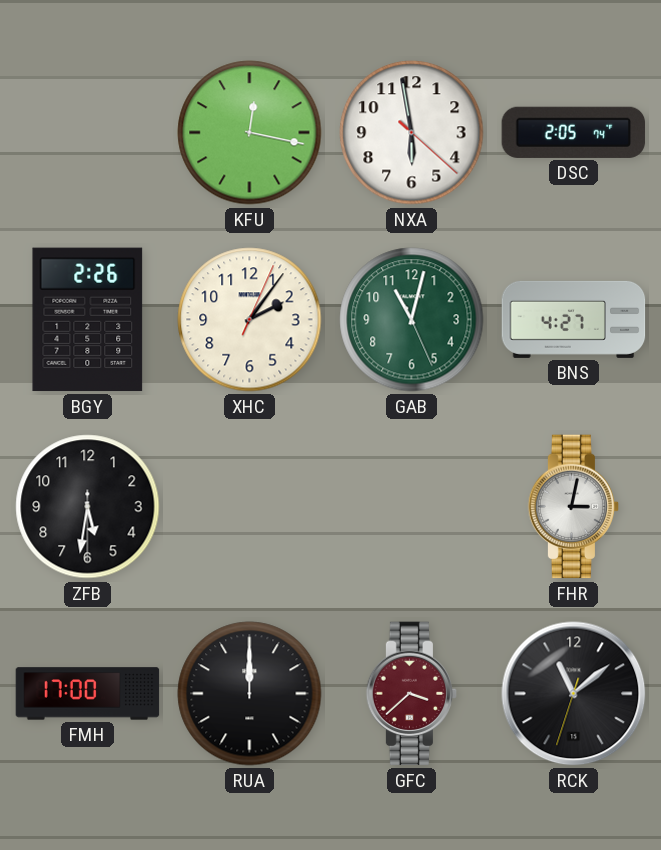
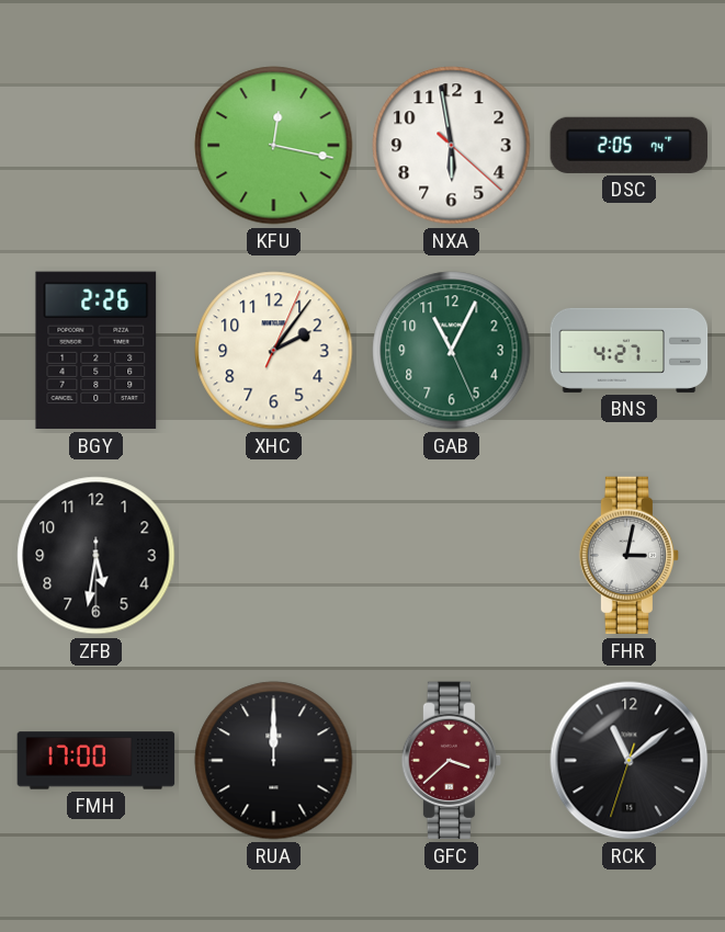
GAB: 11:02 -> 11:04 (452, 351)
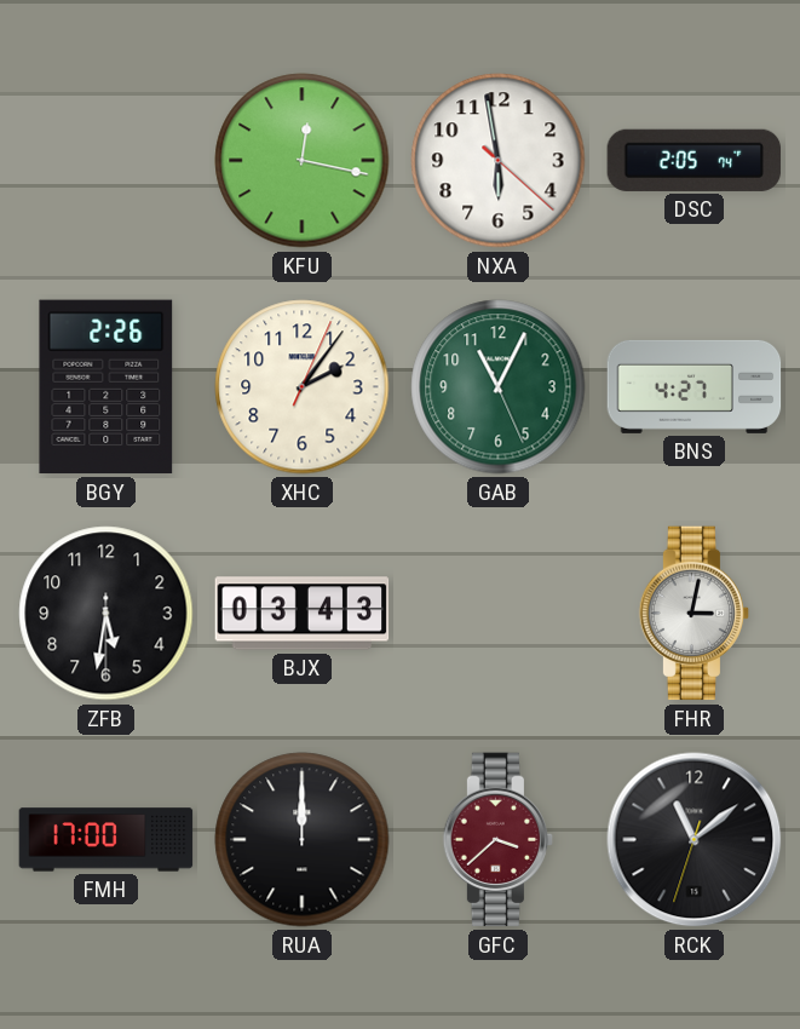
BJX: none -> 03:43 (303, 614)
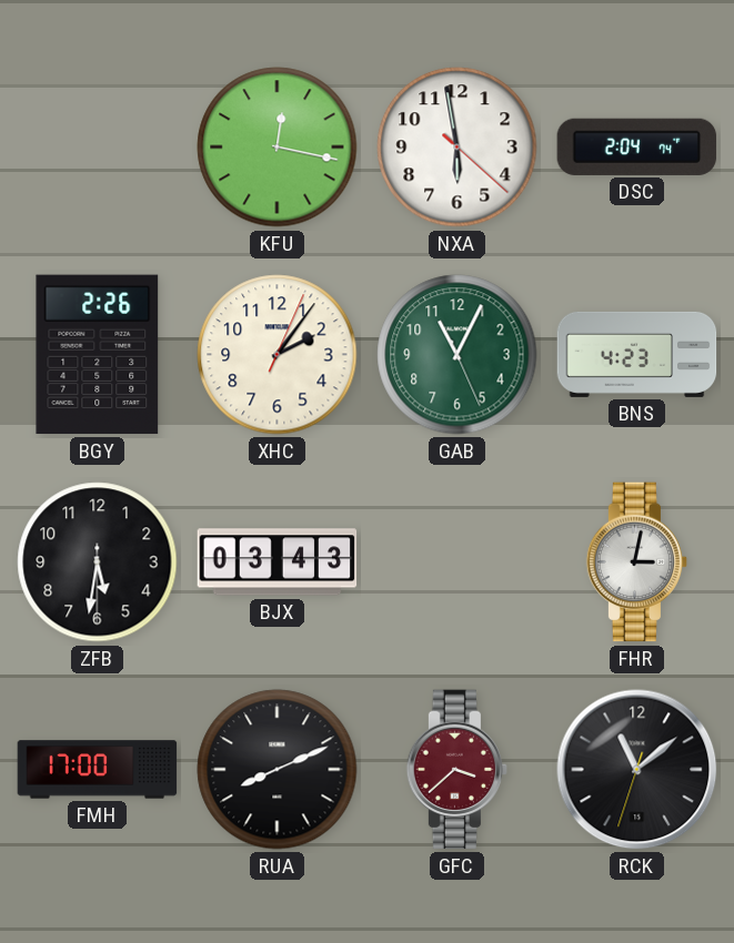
DSC: 2:05 -> 2:04 (637, 146)
BNS: 4:27 -> 4:23 (637, 354)
RUA: 12:00 -> 8:11 (278, 770)
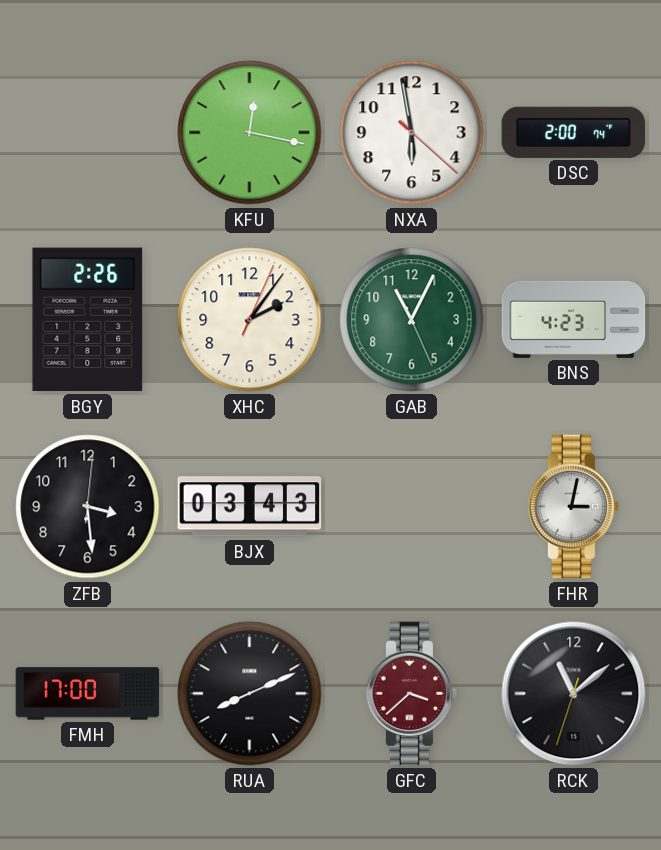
DSC: 2:04 -> 2:00 (574, 132)
ZFB: 5:31 -> 3:29 (88, 507)
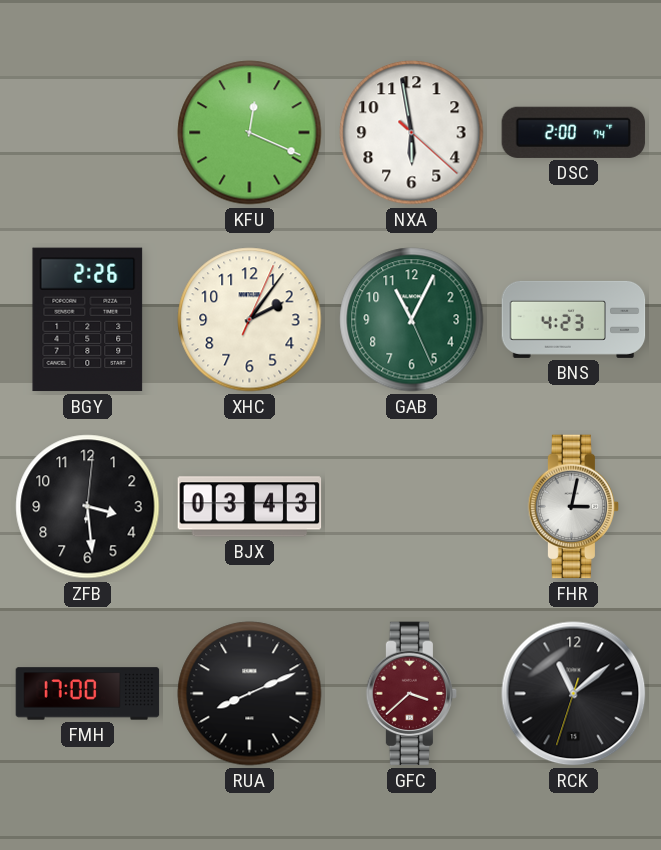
KFU: 12:17 -> 12:19 (250, 133)
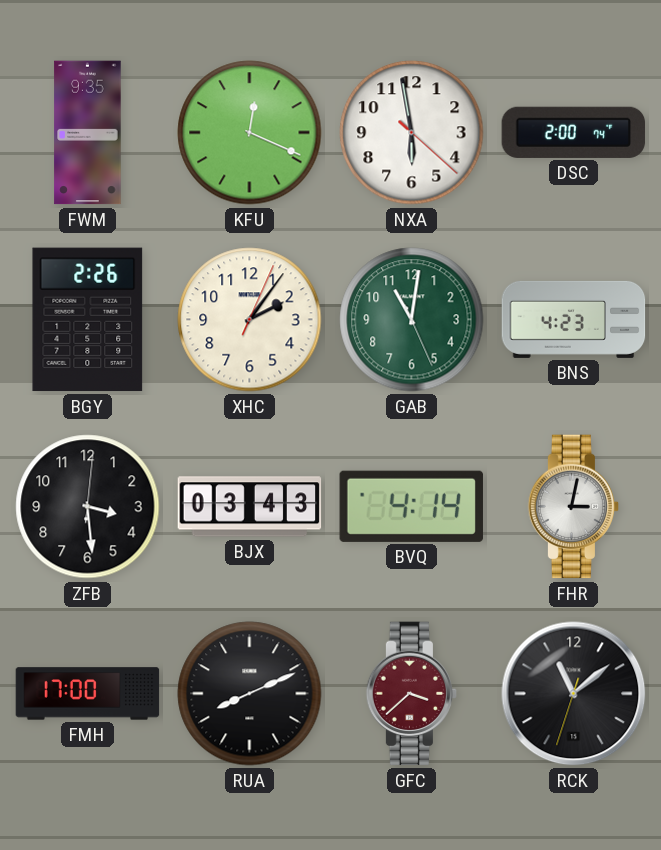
FWM: none -> 9:35 (88, 133)
GAB: 11:04 -> 11:01 (412, 320)
BVQ: none -> 4:14 (411, 506)
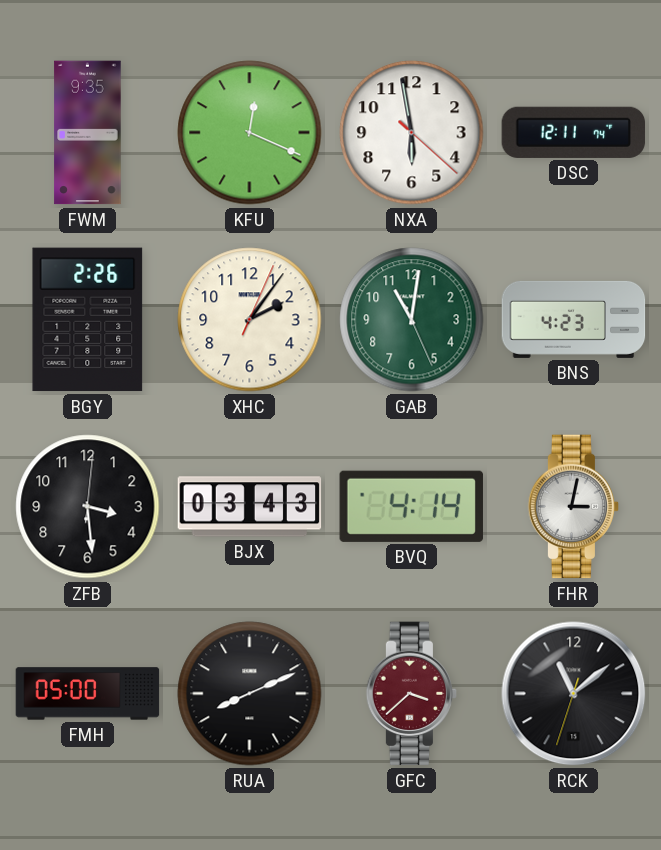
DSC: 2:00 -> 12:11 (574, 132)
FMH: 17:00 -> 05:00 (88, 694)
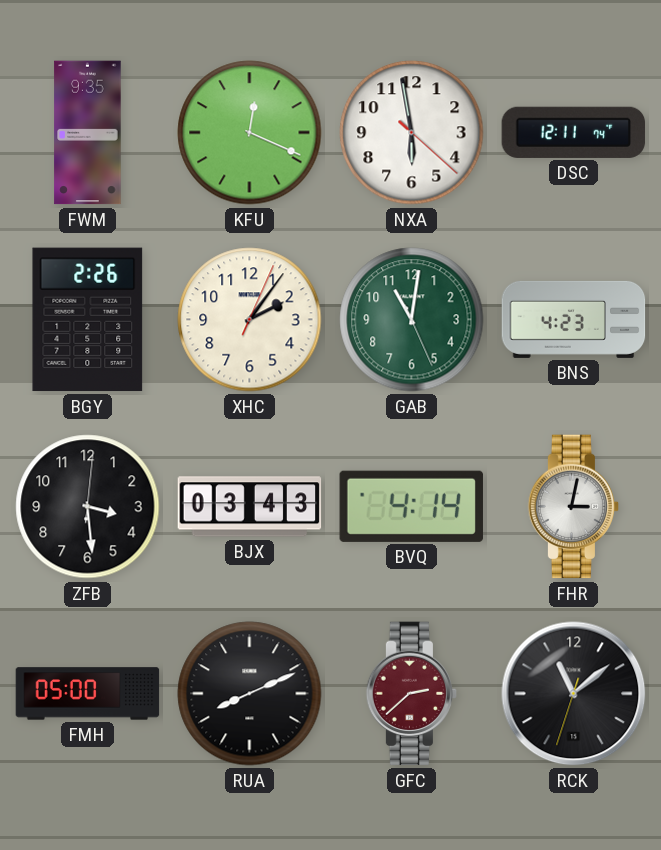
GFC: 3:38 -> 2:38 (412, 694)
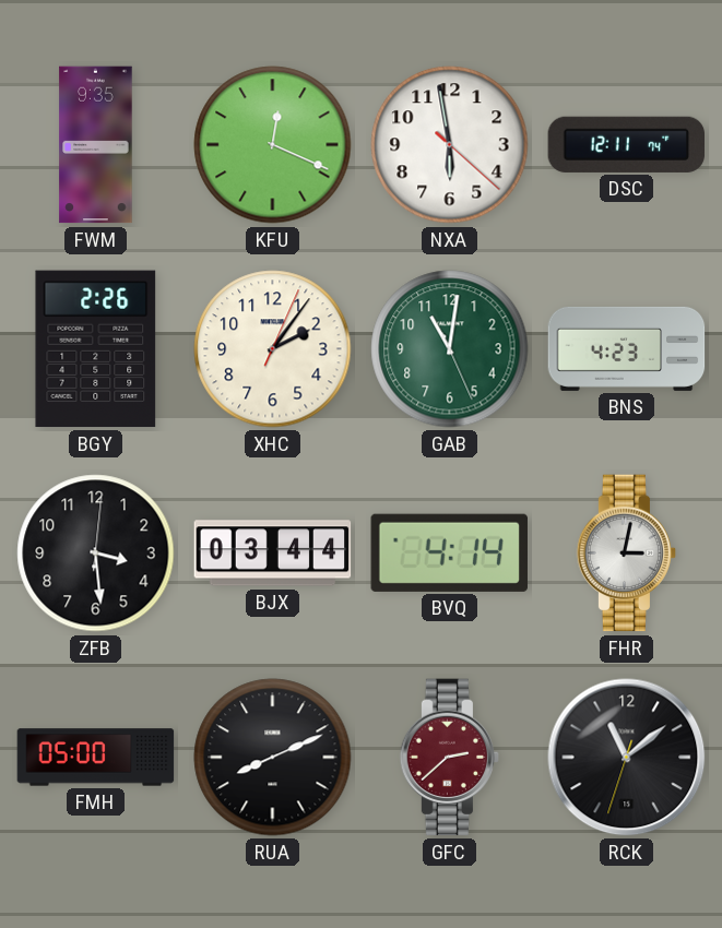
BJX: 03:43 -> 03:44 (273, 554)
